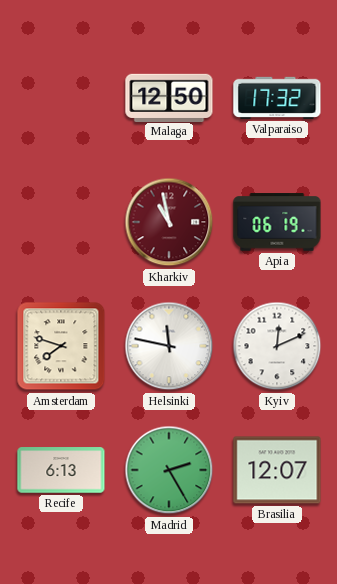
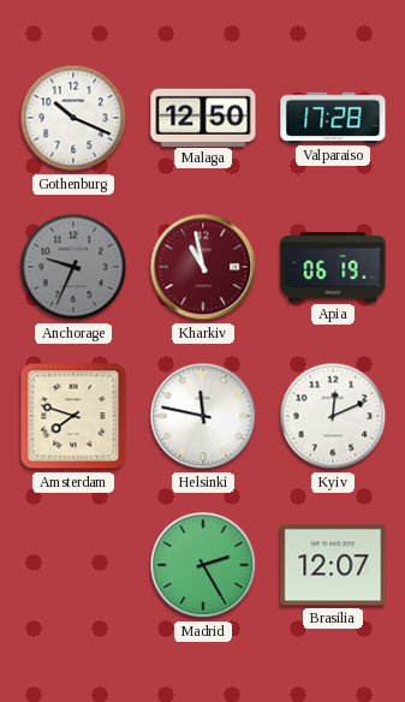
Gothenburg: none -> 10:19 (73, 118)
Valparaiso: 17:32 -> 17:28 (333, 118)
Anchorage: none -> 9:34 (73, 267)
Recife: 6:13 -> none (61, 470)
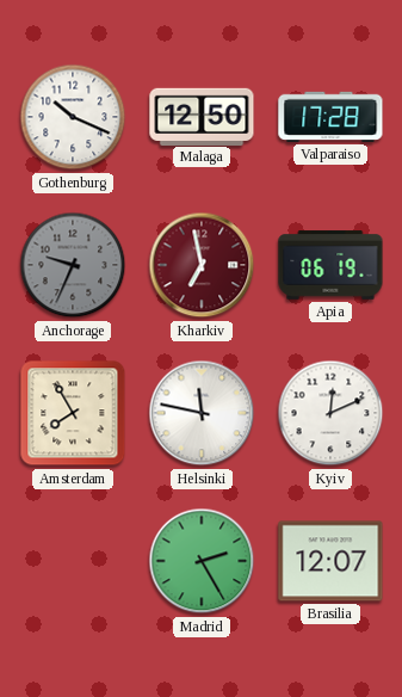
Kharkiv: 10:58 -> 6:58 (202, 265)
Amsterdam: 7:48 -> 7:55 (73, 413)
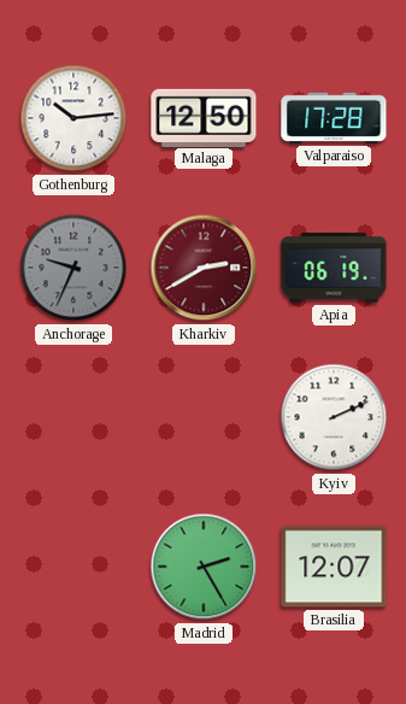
Gothenburg: 10:19 -> 10:14 (73, 118)
Kharkiv: 6:58 -> 2:40 (204, 268)
Amsterdam: 7:55 -> none (73, 413)
Helsinki: 11:47 -> none (202, 413)
Kyiv: 12:11 -> 2:11 (334, 417)
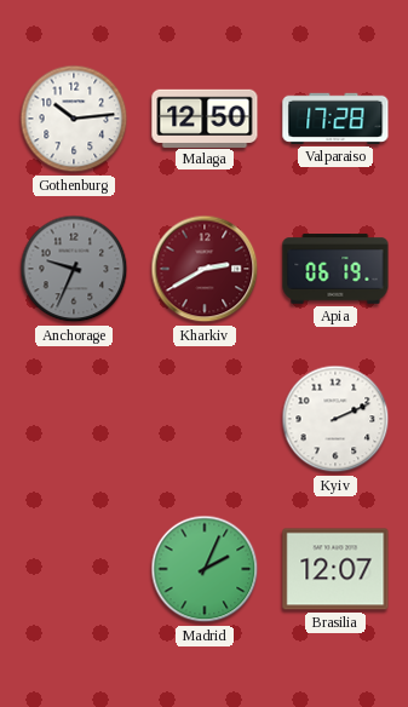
Madrid: 2:25 -> 2:04 (205, 569)
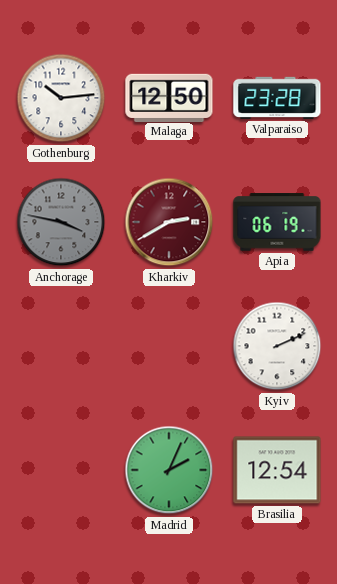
Valparaiso: 17:28 -> 23:28 (277, 98)
Anchorage: 9:34 -> 3:47 (61, 222)
Brasilia: 12:07 -> 12:54 (277, 470)
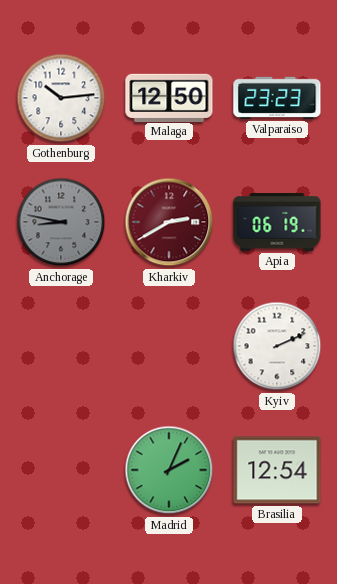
Valparaiso: 23:28 -> 23:23 (277, 98)
Anchorage: 3:47 -> 8:47 (61, 222)
